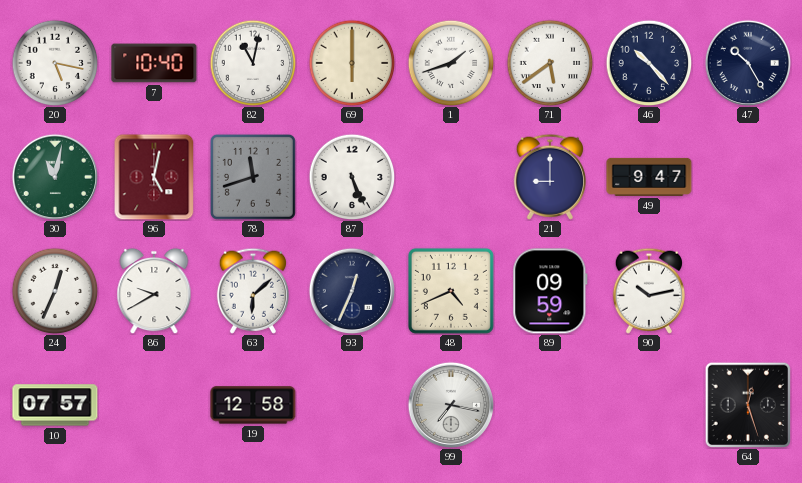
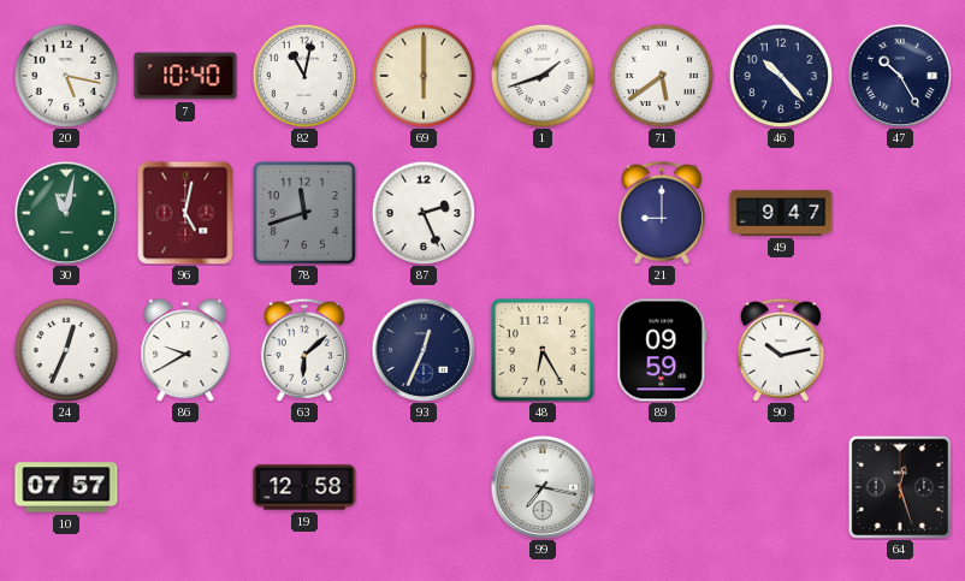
87: 5:26 -> 2:26 (424, 213)
48: 4:41 -> 6:25 (543, 350)
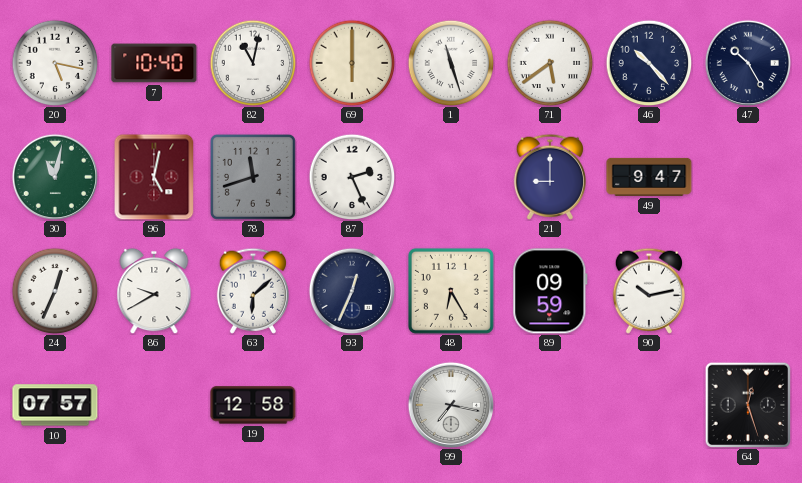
1: 1:42 -> 11:27 (451, 63)
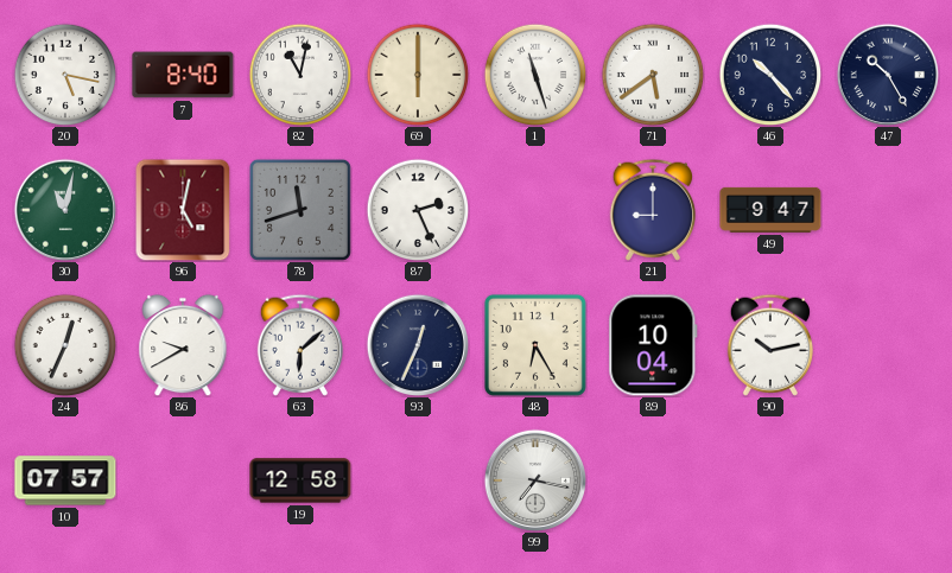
7: 10:40 -> 8:40 (183, 75)
89: 09:59 -> 10:04 (653, 345)
64: 12:27 -> none (748, 405)
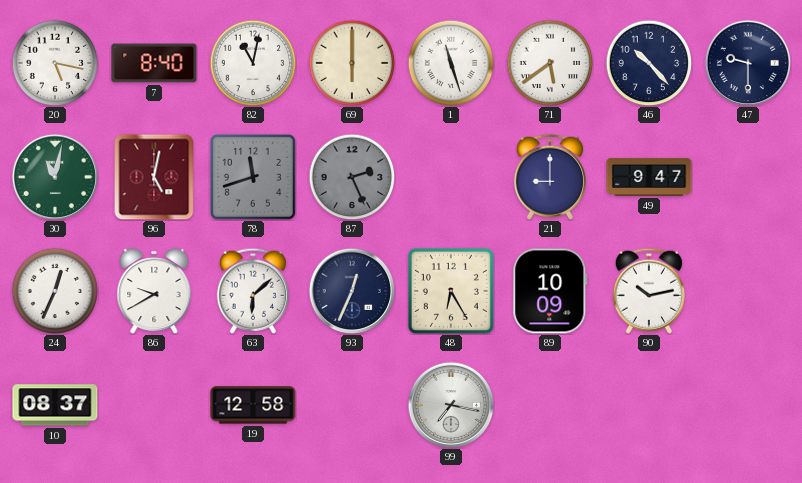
47: 10:25 -> 9:30 (747, 62)
87 dial: white -> grey (352, 177)
89: 10:04 -> 10:09 (550, 291)
10: 07:57 -> 08:37 (55, 405)
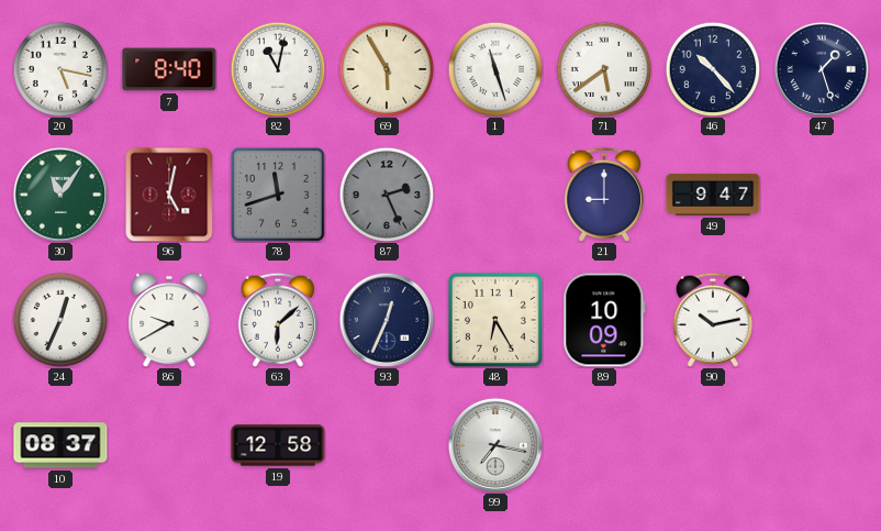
69: 6:00 -> 5:55 (387, 69)
47: 9:30 -> 1:27 (821, 68)
30: 11:02 -> 11:06 (59, 193)
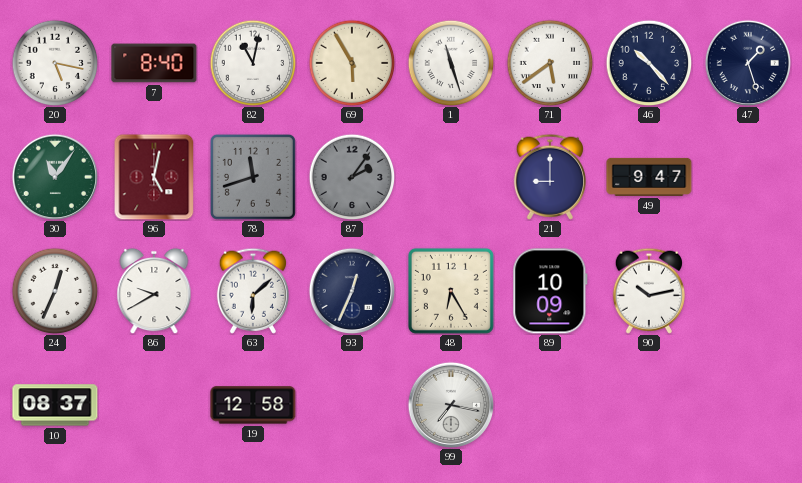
87: 2:26 -> 2:06 (352, 177)
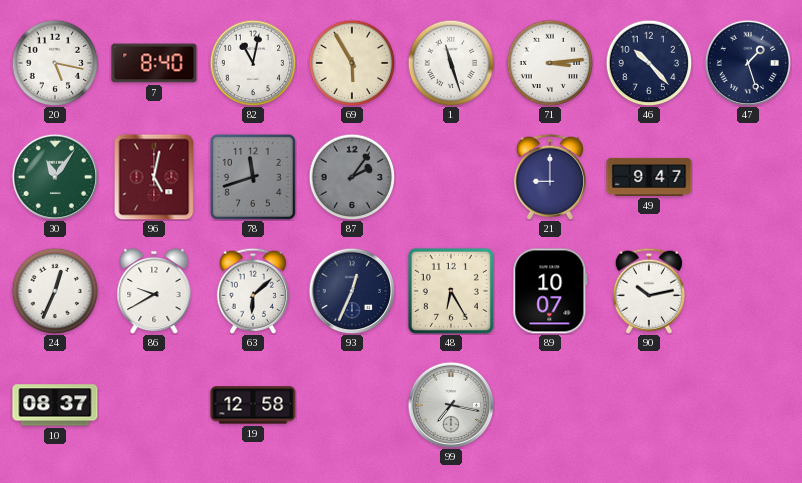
71: 5:39 -> 3:14 (550, 63)
89: 10:09 -> 10:07 (550, 291)
